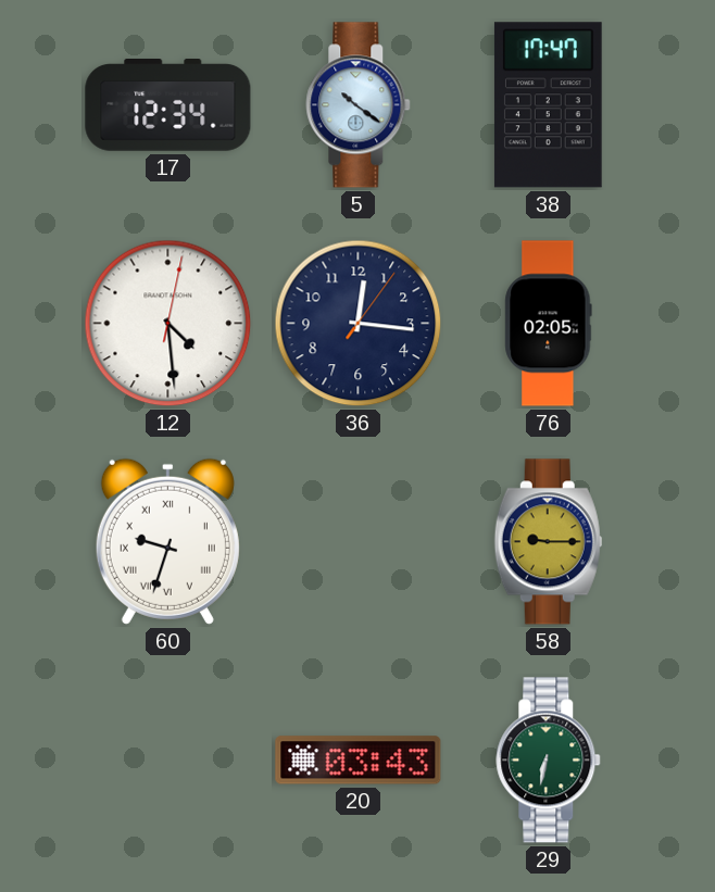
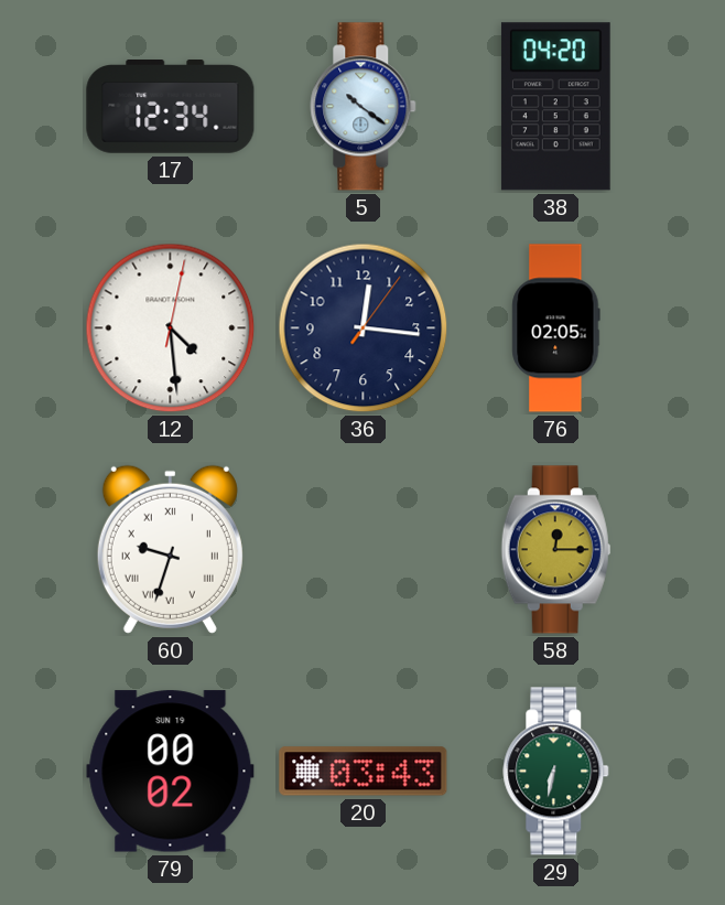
38: 17:47 -> 04:20 (555, 107)
58: 9:15 -> 12:15 (555, 550)
79: none -> 00:02 (171, 772)
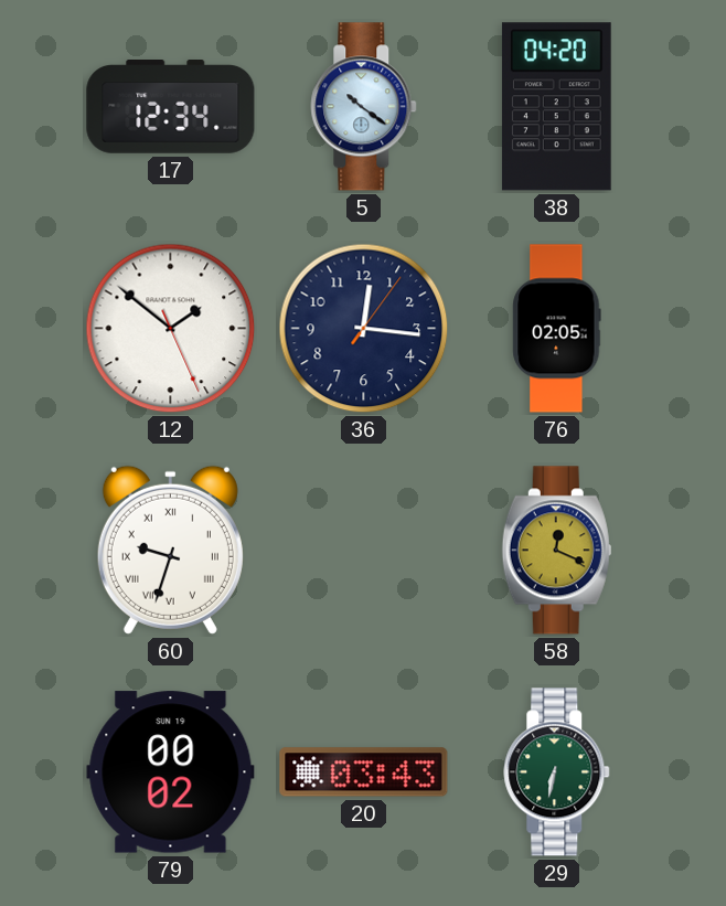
12: 4:29 -> 1:51 (171, 329)
58: 12:15 -> 12:19 (556, 551)
